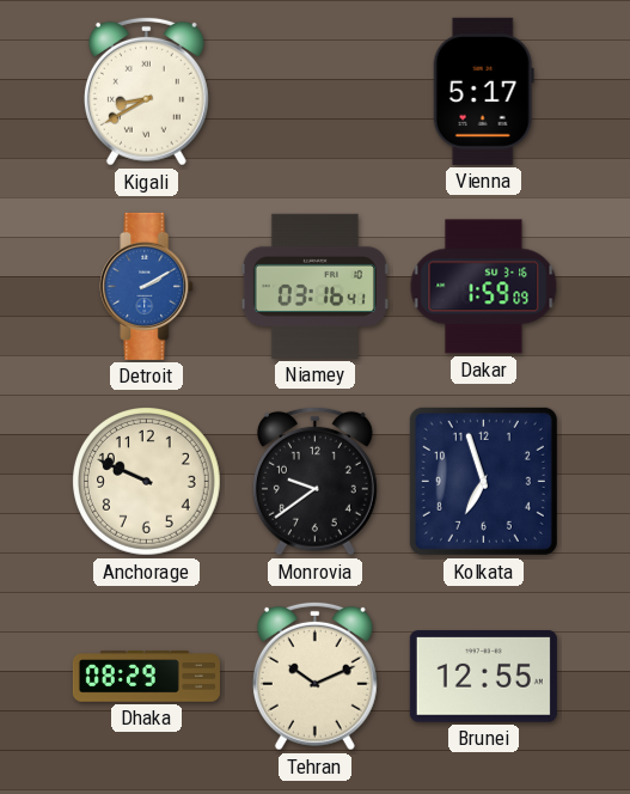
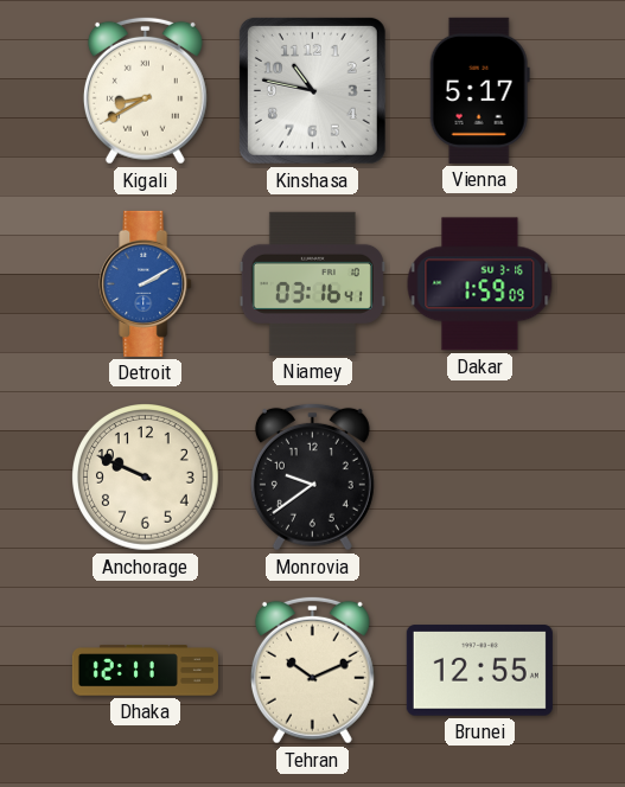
Kinshasa: none -> 10:47 (312, 90)
Kolkata: 6:57 -> none (483, 481)
Dhaka: 08:29 -> 12:11 (145, 671)
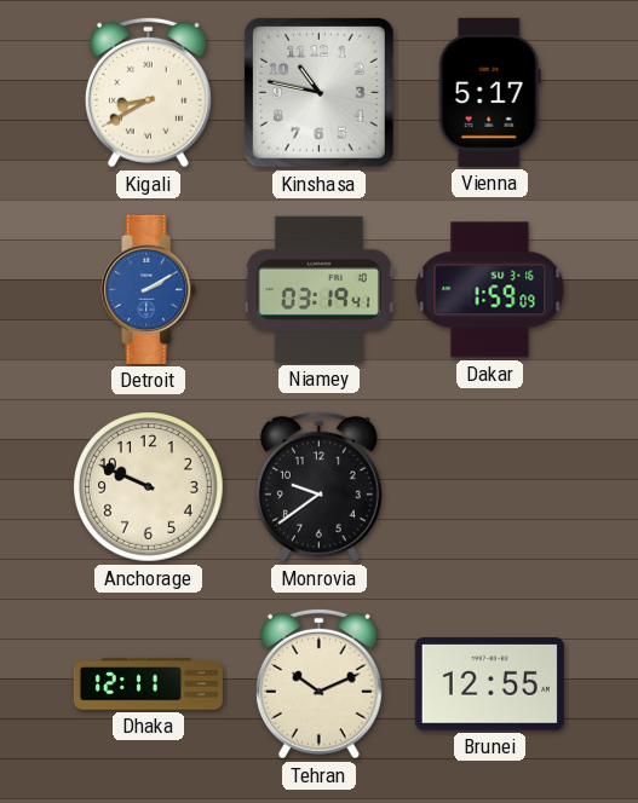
Niamey: 03:16 -> 03:19 (318, 289)
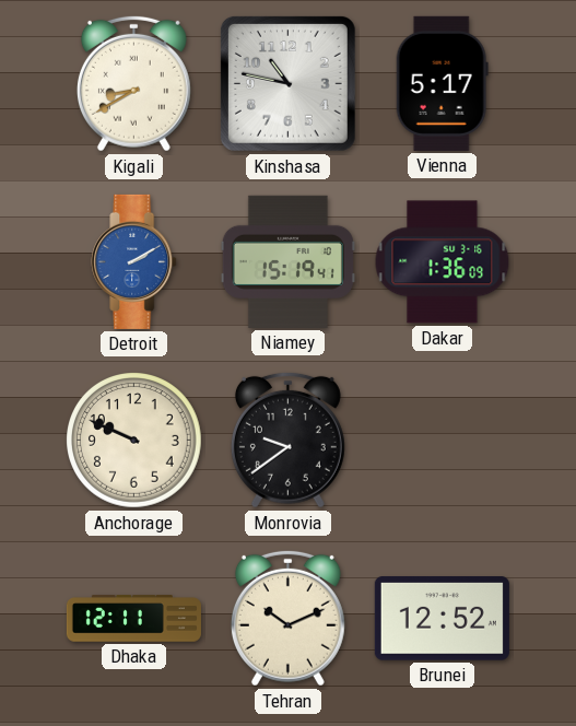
Niamey: 03:19 -> 15:19 (287, 261)
Dakar: 1:59 -> 1:36 (443, 262)
Brunei: 12:55 -> 12:52 (442, 619)
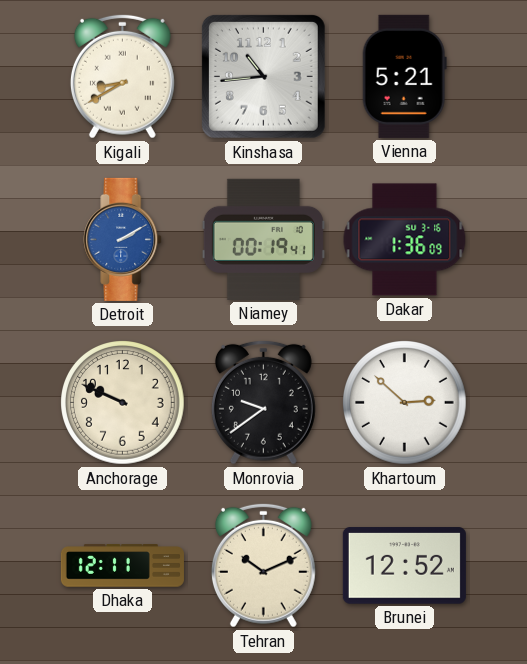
Kinshasa: 10:47 -> 10:44 (263, 76)
Vienna: 5:17 -> 5:21 (404, 76)
Niamey: 15:19 -> 00:19 (263, 239)
Khartoum: none -> 2:52 (405, 403)
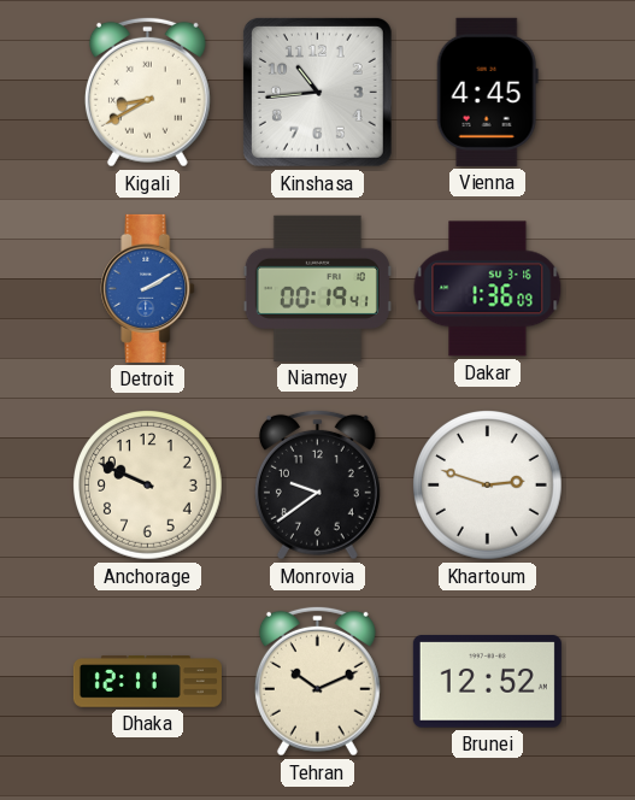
Vienna: 5:21 -> 4:45 (487, 92)
Khartoum: 2:52 -> 2:48 (488, 486)
